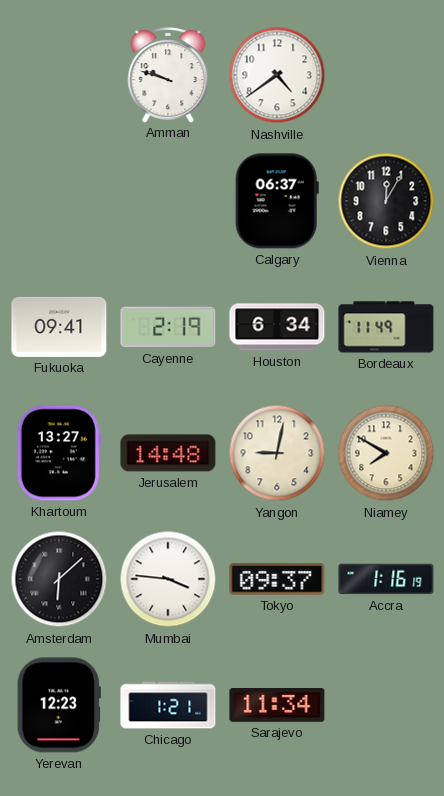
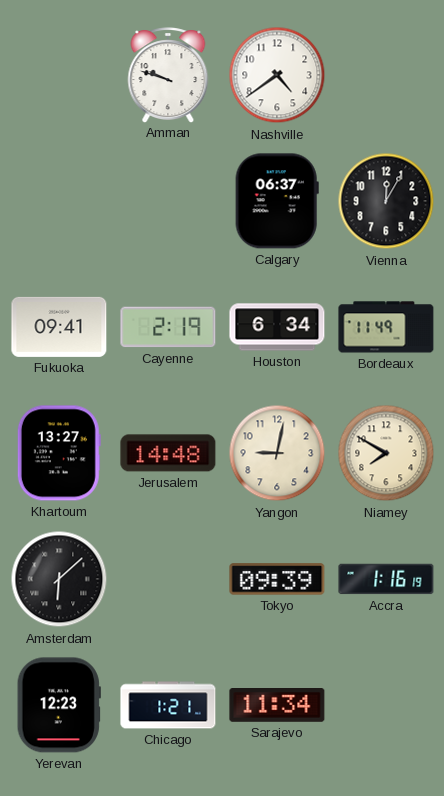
Mumbai: 3:46 -> none (168, 579)
Tokyo: 09:37 -> 09:39 (277, 579)
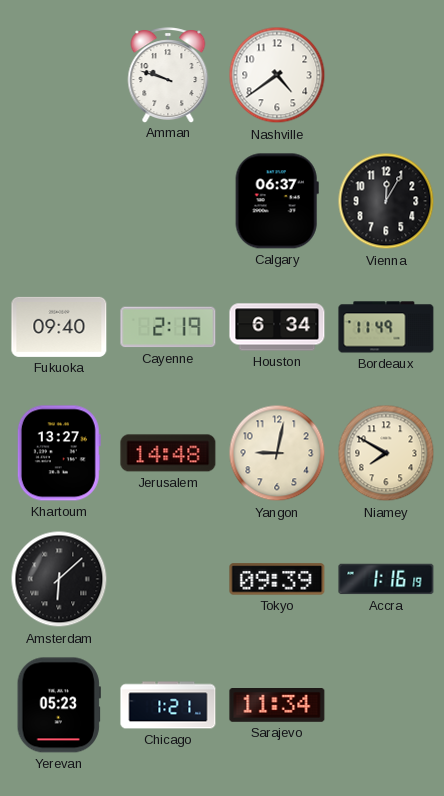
Fukuoka: 09:41 -> 09:40 (59, 327)
Yerevan: 12:23 -> 05:23 (59, 705)
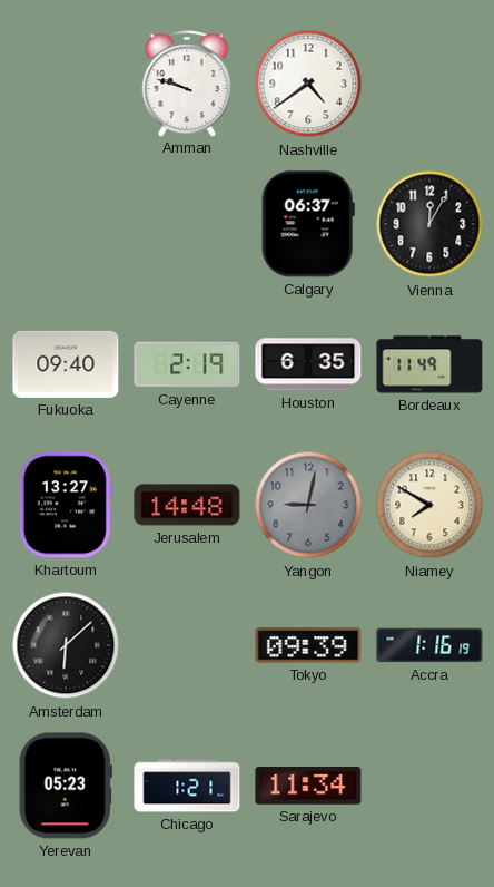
Houston: 6:34 -> 6:35 (308, 364)
Yangon dial: cream -> grey (308, 505)
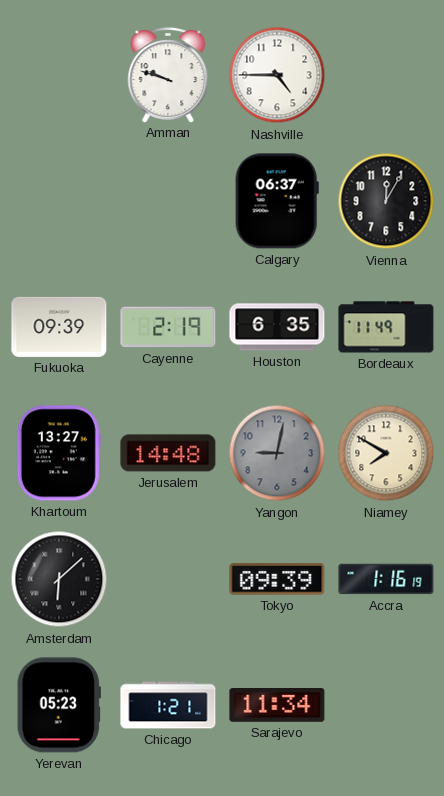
Nashville: 4:39 -> 4:45 (277, 75)
Fukuoka: 09:40 -> 09:39 (59, 327)
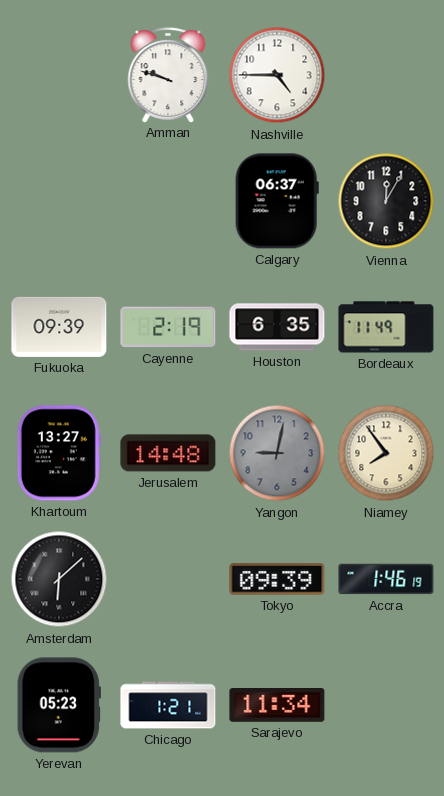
Niamey: 7:50 -> 7:54 (386, 453)
Accra: 1:16 -> 1:46 (386, 579)
